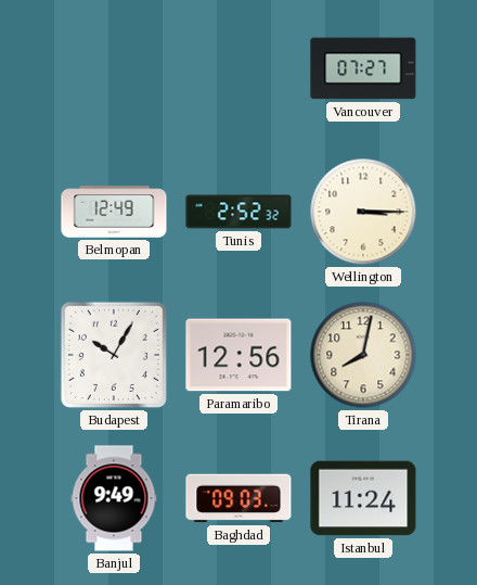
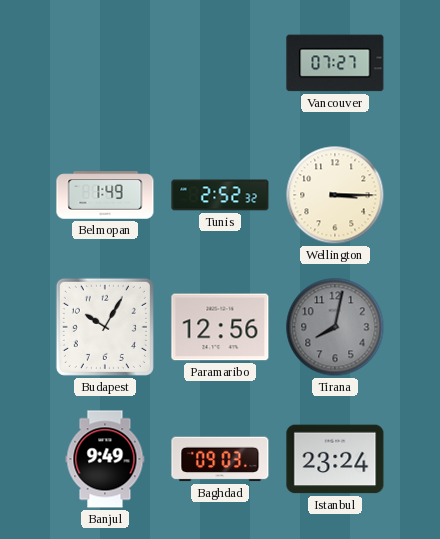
Belmopan: 12:49 -> 1:49 (105, 195)
Tirana dial: cream -> grey (335, 327)
Istanbul: 11:24 -> 23:24 (335, 459)
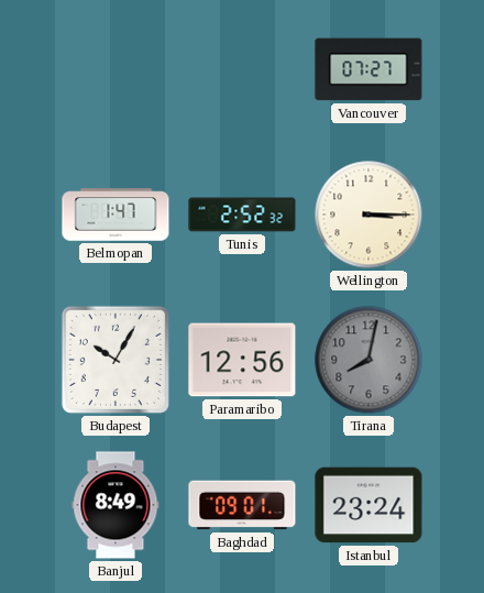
Belmopan: 1:49 -> 1:47 (116, 215)
Banjul: 9:49 -> 8:49 (116, 505)
Baghdad: 09:03 -> 09:01 (242, 505)
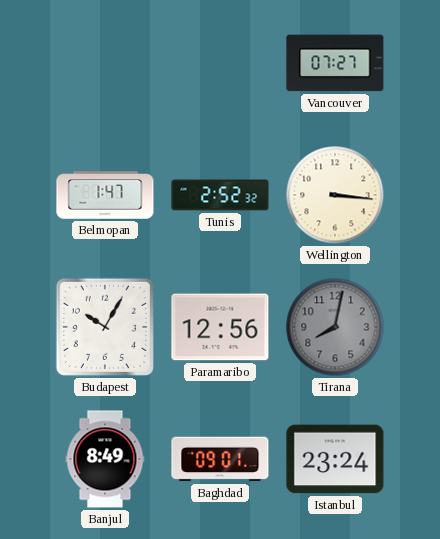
Wellington: 3:15 -> 3:16 (335, 195)
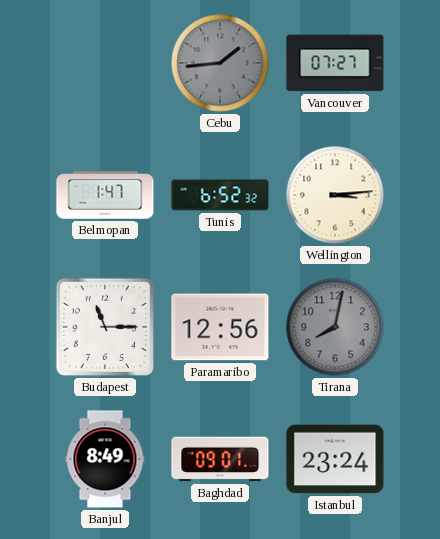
Cebu: none -> 1:44 (220, 63)
Tunis: 2:52 -> 6:52 (220, 195)
Wellington: 3:16 -> 3:14 (335, 195)
Budapest: 10:05 -> 11:15 (105, 327)
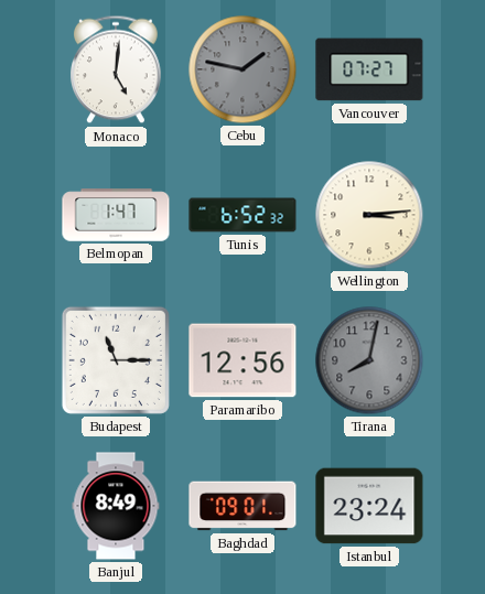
Monaco: none -> 5:01 (117, 69)
Cebu: 1:44 -> 1:47 (242, 69)
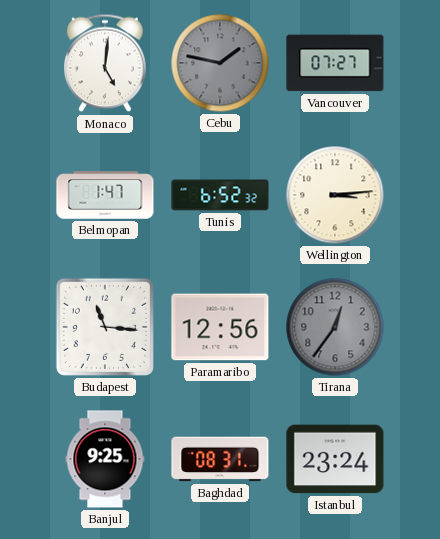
Budapest: 11:15 -> 11:16 (105, 327)
Tirana: 8:02 -> 12:36 (335, 327)
Banjul: 8:49 -> 9:25 (105, 459)
Baghdad: 09:01 -> 08:31 (220, 459)
